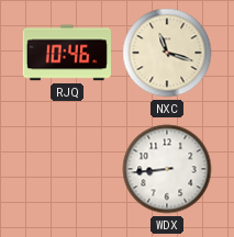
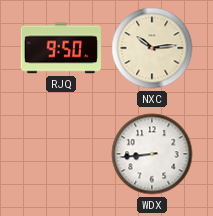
RJQ: 10:46 -> 9:50 (60, 48)
NXC: 11:18 -> 10:14 (152, 48)
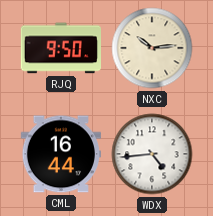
CML: none -> 16:44 (60, 154)
WDX: 8:44 -> 4:44 (152, 154)
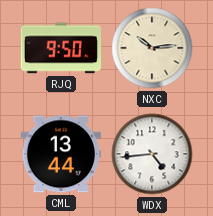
CML: 16:44 -> 13:44 (60, 154)
